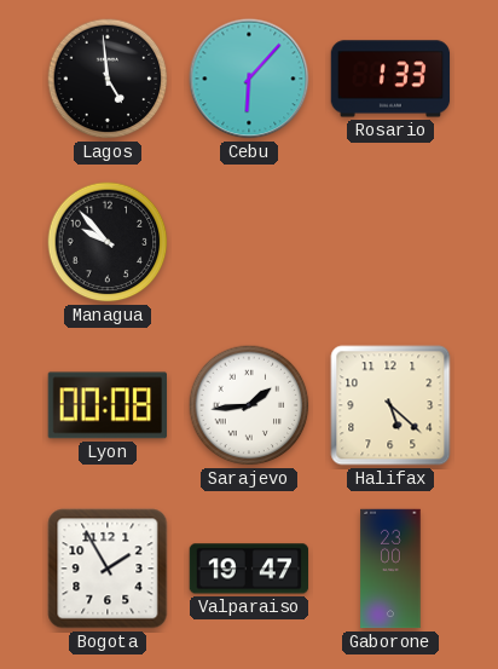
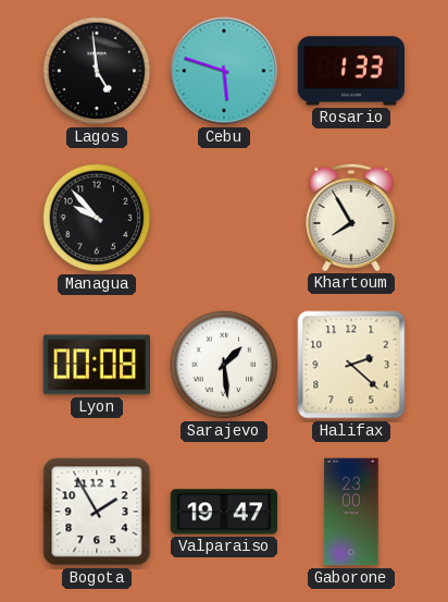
Cebu: 6:07 -> 5:48 (224, 71)
Khartoum: none -> 7:55 (351, 217)
Sarajevo: 1:44 -> 1:29 (224, 365)
Halifax: 5:22 -> 2:22 (351, 365)
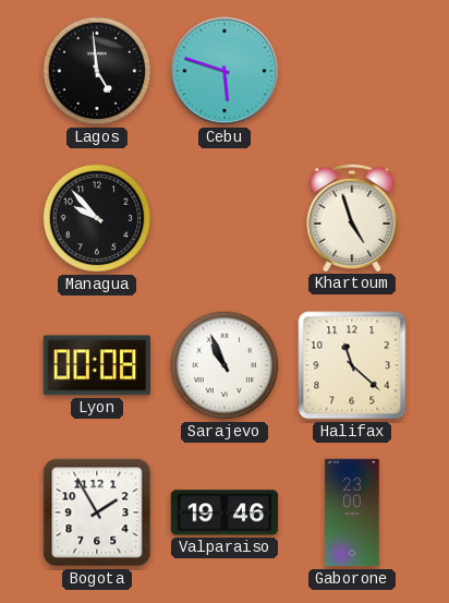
Rosario: 1:33 -> none (351, 71)
Khartoum: 7:55 -> 4:57 (352, 217)
Sarajevo: 1:29 -> 10:56 (225, 365)
Halifax: 2:22 -> 11:22 (352, 365)
Valparaiso: 19:47 -> 19:46 (225, 512)
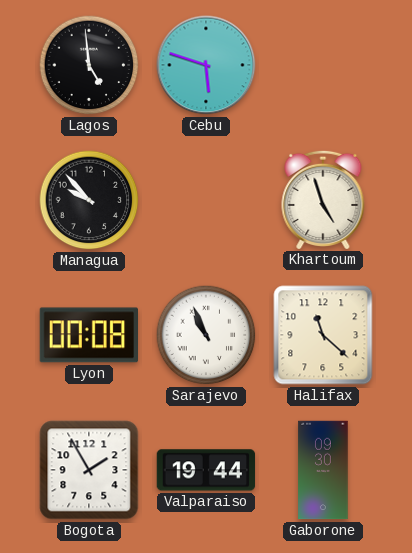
Valparaiso: 19:46 -> 19:44 (206, 470)
Gaborone: 23:00 -> 09:30 (323, 470)
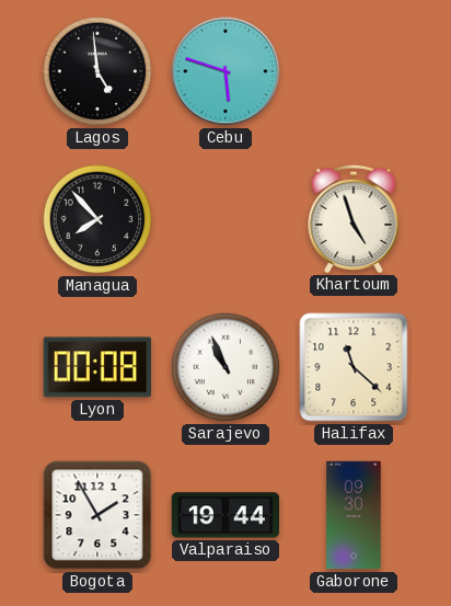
Managua: 9:53 -> 7:53 (97, 219)
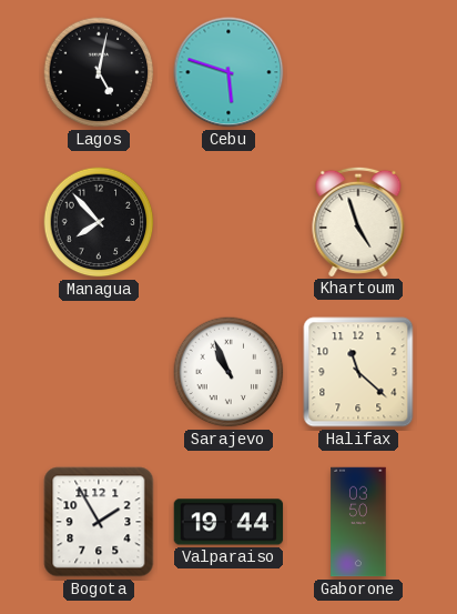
Lagos: 4:59 -> 5:02 (99, 72)
Lyon: 00:08 -> none (96, 367)
Gaborone: 09:30 -> 03:50 (358, 522)
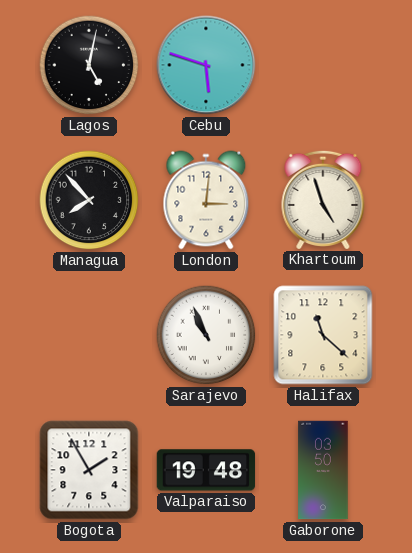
London: none -> 3:01 (206, 200)
Valparaiso: 19:44 -> 19:48 (206, 470)
